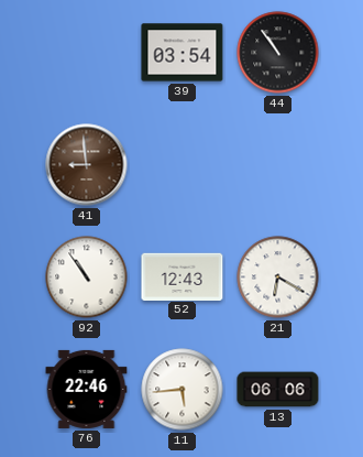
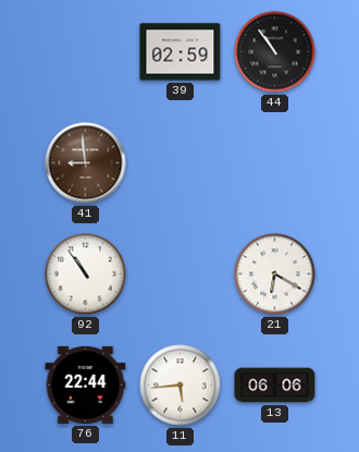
39: 03:54 -> 02:59 (181, 52)
52: 12:43 -> none (183, 276)
76: 22:46 -> 22:44 (86, 384)
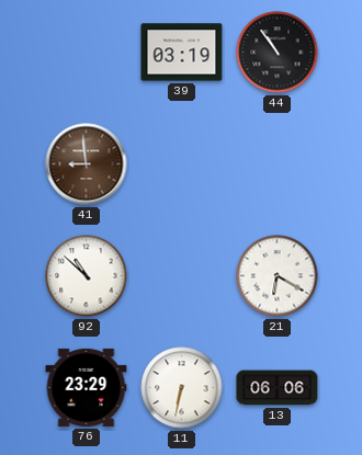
39: 02:59 -> 03:19 (182, 53)
92: 10:54 -> 10:52 (87, 276)
76: 22:44 -> 23:29 (87, 387)
11: 5:44 -> 6:32 (182, 388)
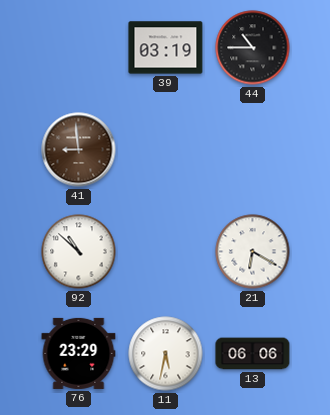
44: 10:54 -> 10:45 (253, 48)
11: 6:32 -> 5:32 (166, 354)
